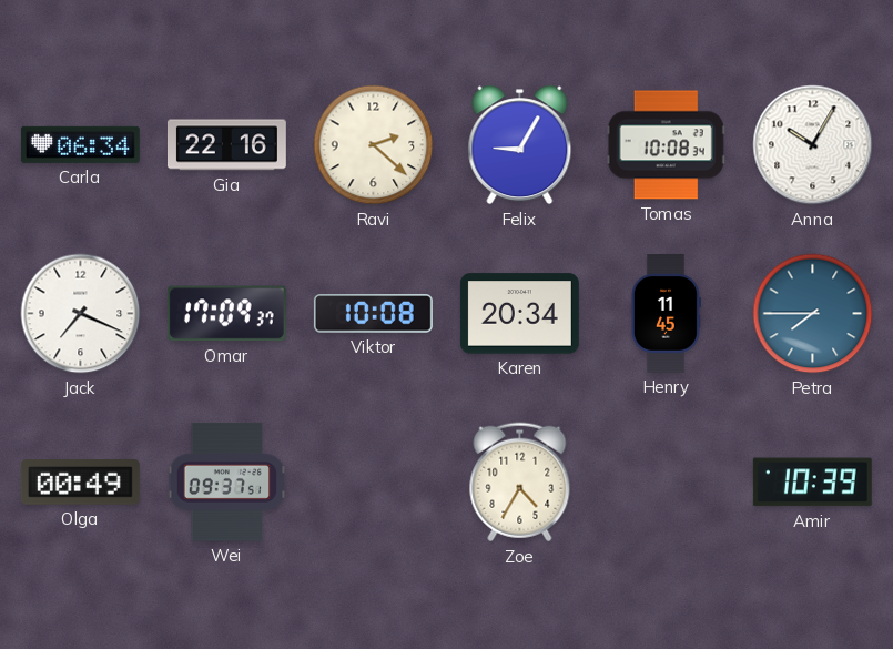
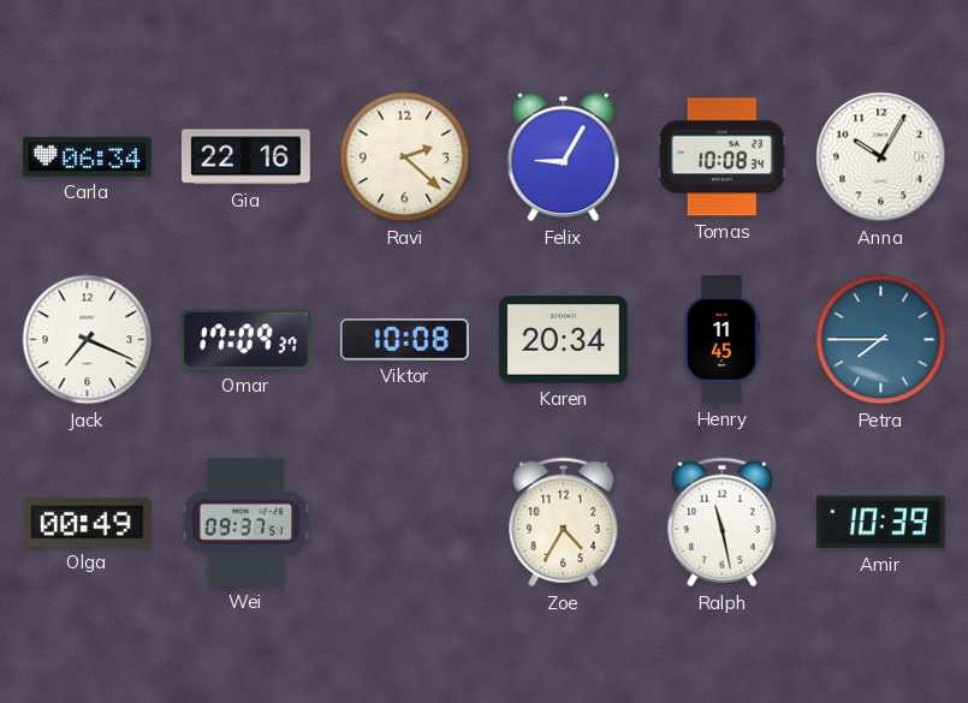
Ralph: none -> 11:28 (723, 523)
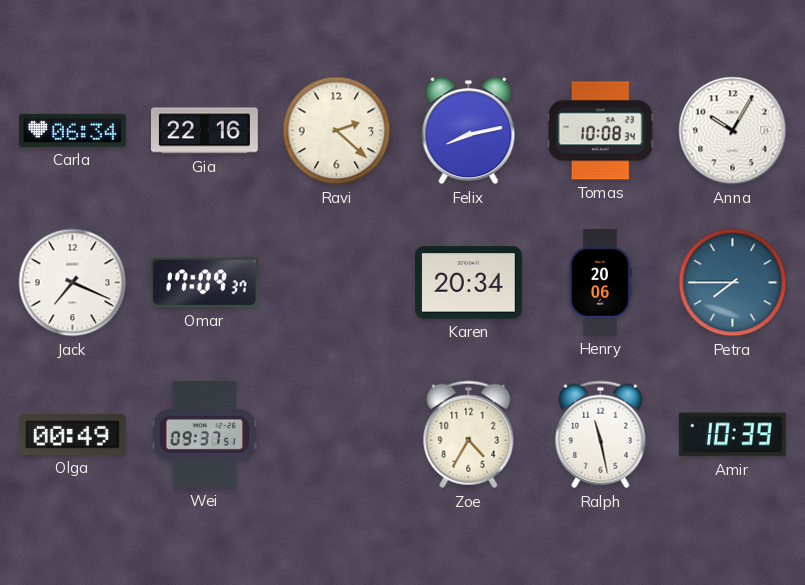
Felix: 9:05 -> 8:13 (469, 131)
Viktor: 10:08 -> none (404, 340)
Henry: 11:45 -> 20:06 (600, 282)
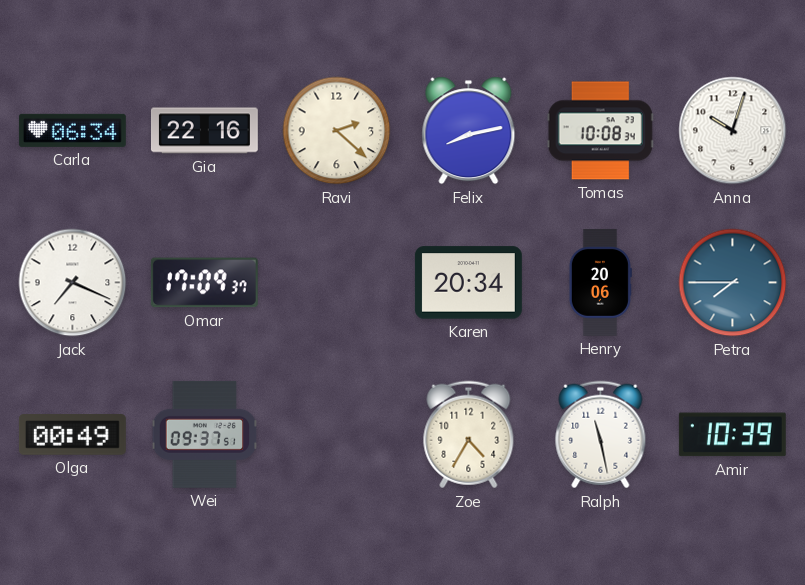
Anna: 10:05 -> 10:03 (733, 131)
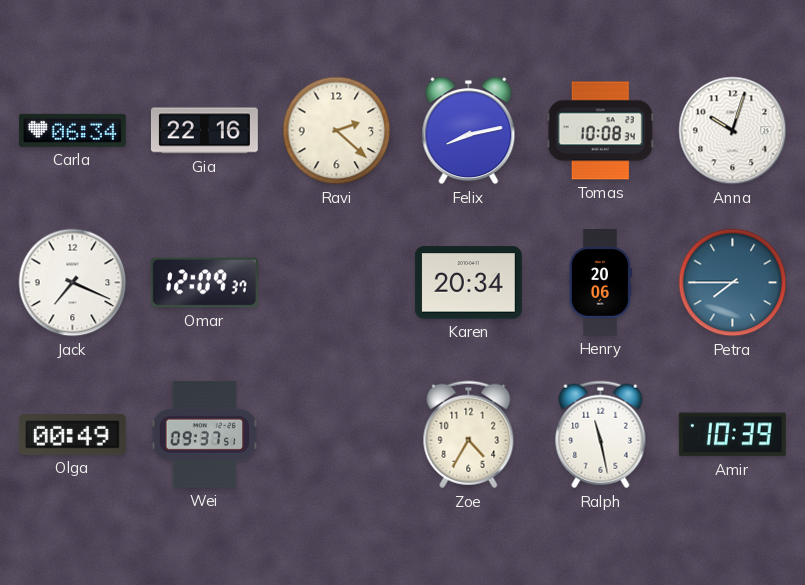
Omar: 17:09 -> 12:09 (204, 283)
